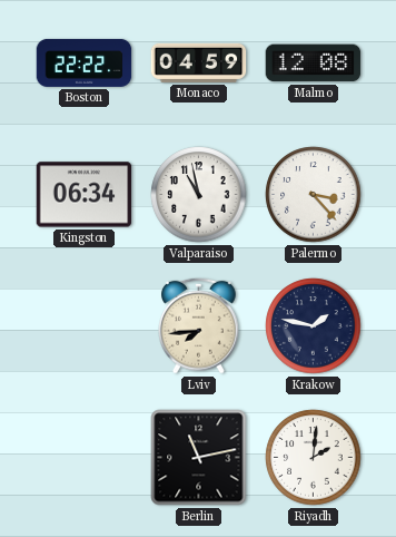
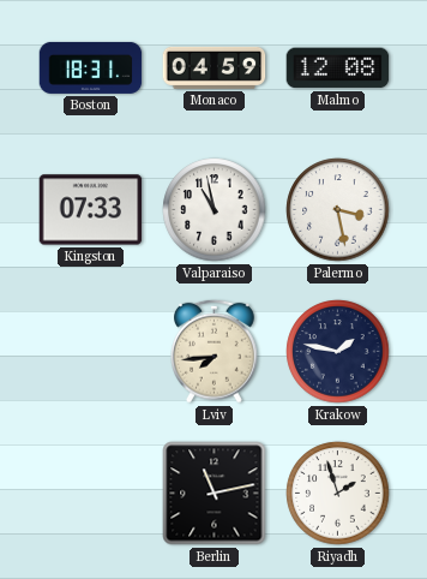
Boston: 22:22 -> 18:31 (91, 67)
Kingston: 06:34 -> 07:33 (91, 210)
Palermo: 3:23 -> 3:28 (338, 210)
Riyadh: 2:01 -> 1:57 (338, 494)
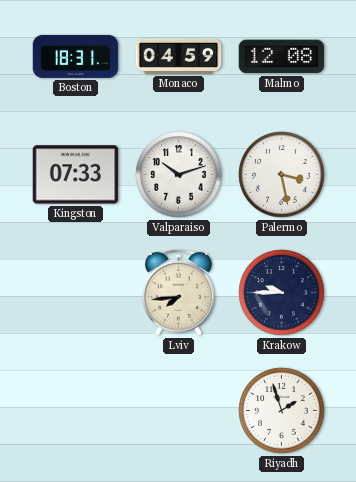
Valparaiso: 10:58 -> 10:12 (179, 175)
Krakow: 1:47 -> 9:45 (282, 293)
Berlin: 11:13 -> none (215, 494)
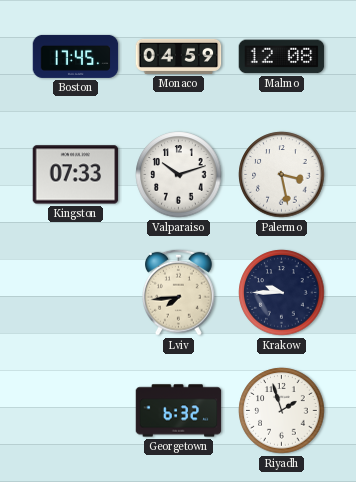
Boston: 18:31 -> 17:45 (76, 56)
Georgetown: none -> 6:32 (179, 411)
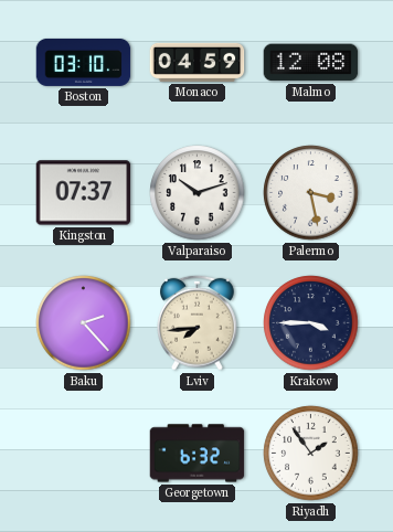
Boston: 17:45 -> 03:10 (84, 62)
Kingston: 07:33 -> 07:37 (84, 193)
Baku: none -> 2:23 (84, 323)
Krakow: 9:45 -> 3:45 (311, 323)
Riyadh: 1:57 -> 1:54 (311, 454)
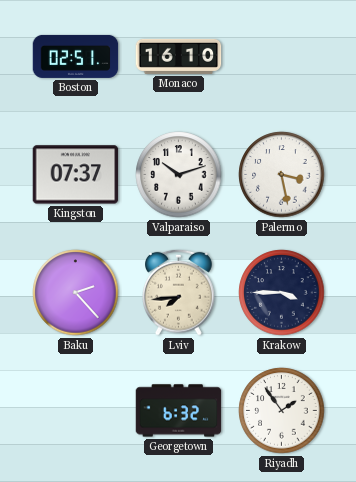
Boston: 03:10 -> 02:51 (76, 56)
Monaco: 04:59 -> 16:10 (179, 56)
Malmo: 12:08 -> none (311, 63)
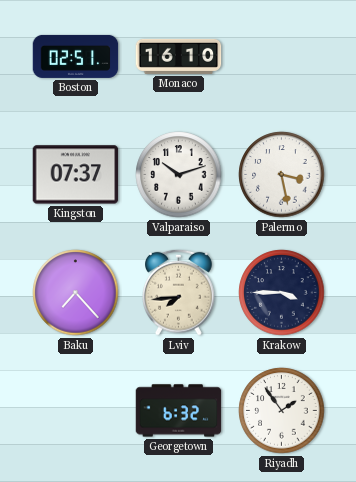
Baku: 2:23 -> 7:23 (76, 293)
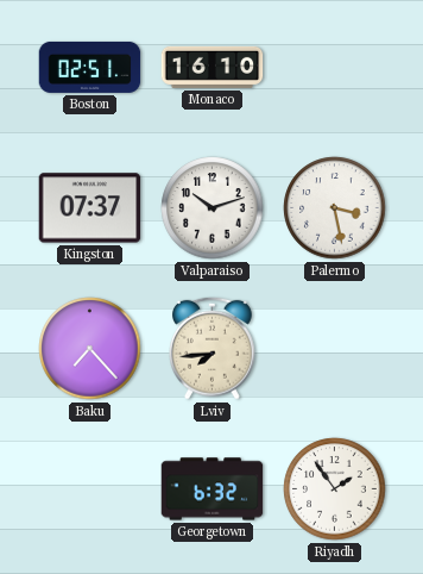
Krakow: 3:45 -> none (282, 293)
